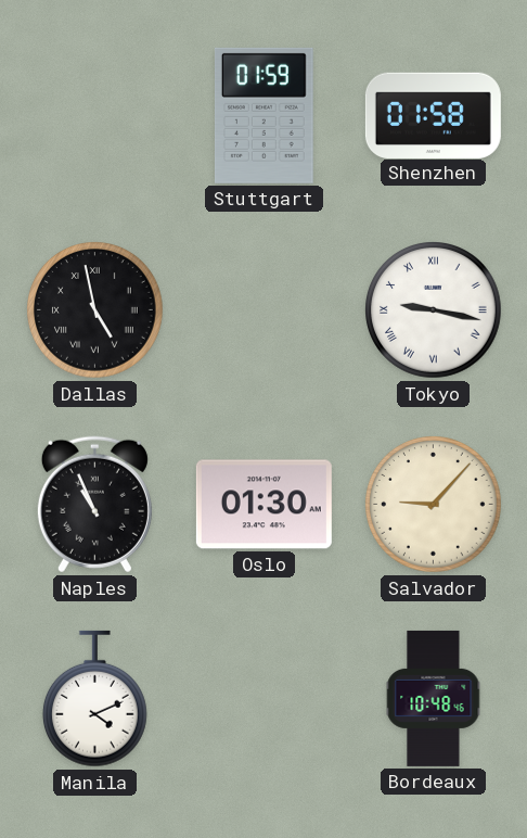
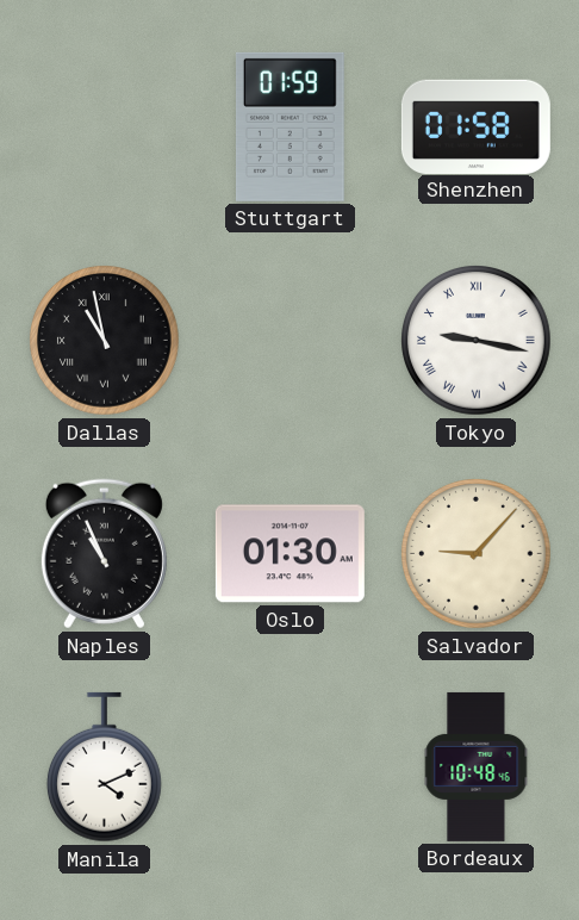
Dallas: 4:58 -> 10:58 (105, 341)
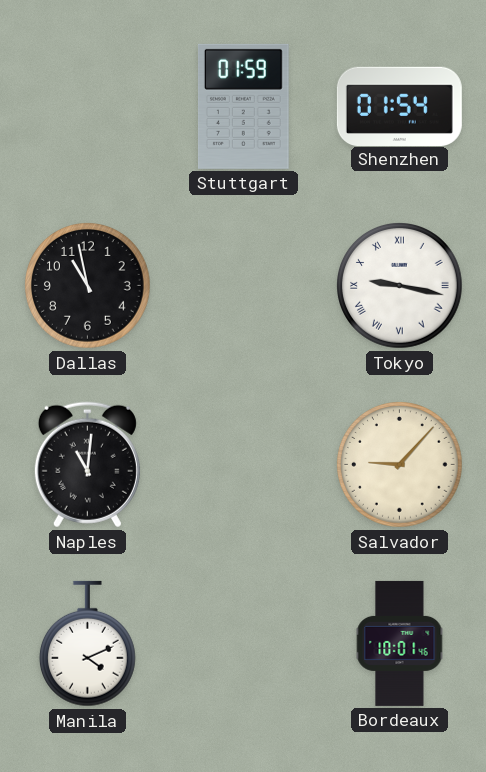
Shenzhen: 01:58 -> 01:54 (399, 106)
Dallas numerals: Roman -> Arabic (88, 286)
Naples: 10:56 -> 11:01 (87, 465)
Oslo: 01:30 -> none (289, 554)
Bordeaux: 10:48 -> 10:01 (400, 643)
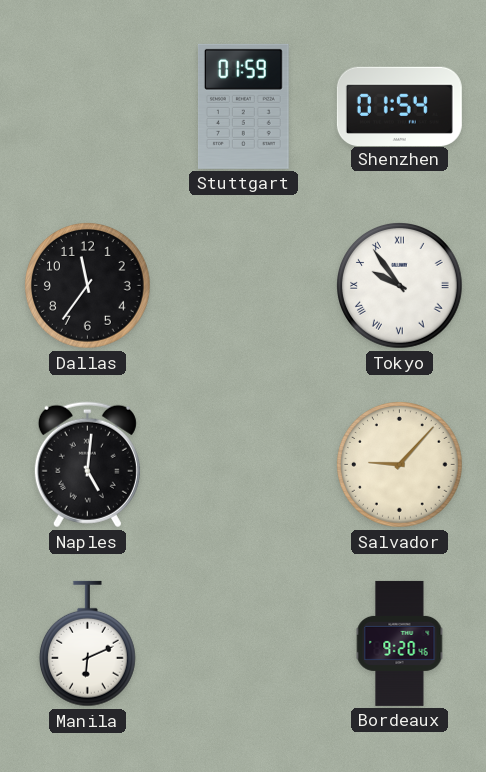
Dallas: 10:58 -> 11:36 (88, 286)
Tokyo: 9:17 -> 9:54 (400, 286)
Naples: 11:01 -> 5:01 (87, 465)
Manila: 4:11 -> 6:11 (87, 644)
Bordeaux: 10:01 -> 9:20 (400, 643)
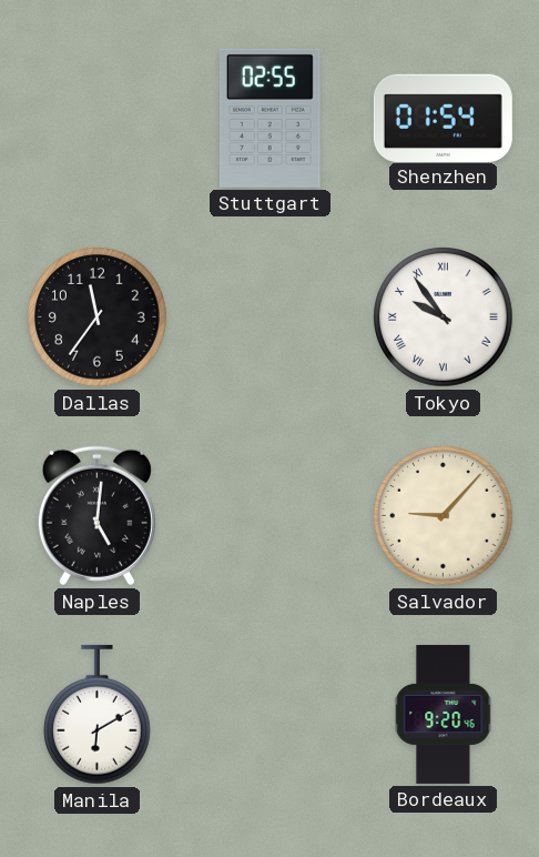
Stuttgart: 01:59 -> 02:55 (269, 118)
Manila: 6:11 -> 6:10 (96, 715)
